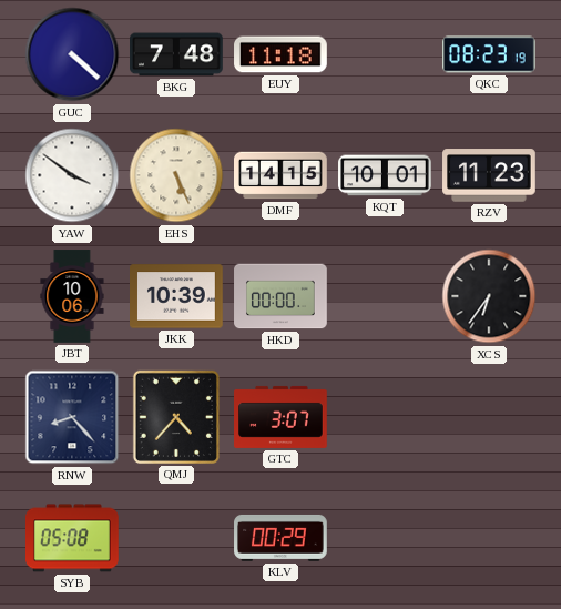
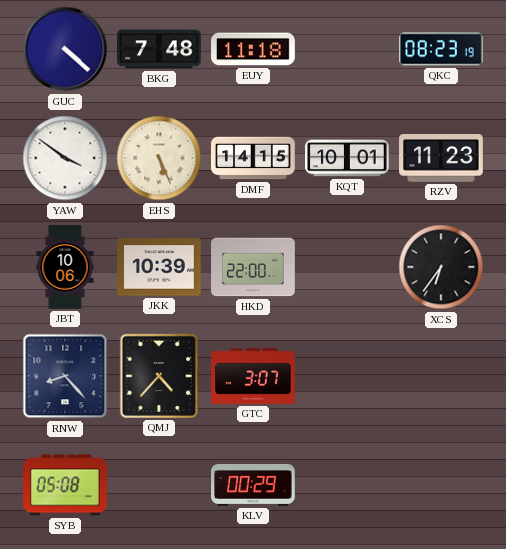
HKD: 00:00 -> 22:00 (253, 267)
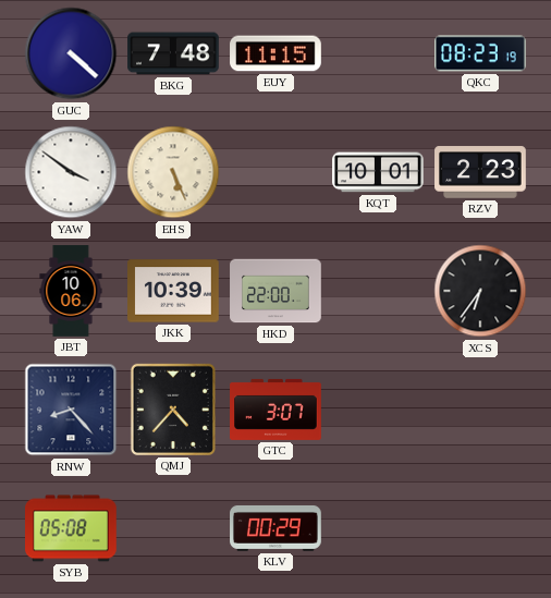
EUY: 11:18 -> 11:15 (275, 53)
DMF: 14:15 -> none (253, 158)
RZV: 11:23 -> 2:23 (480, 172)
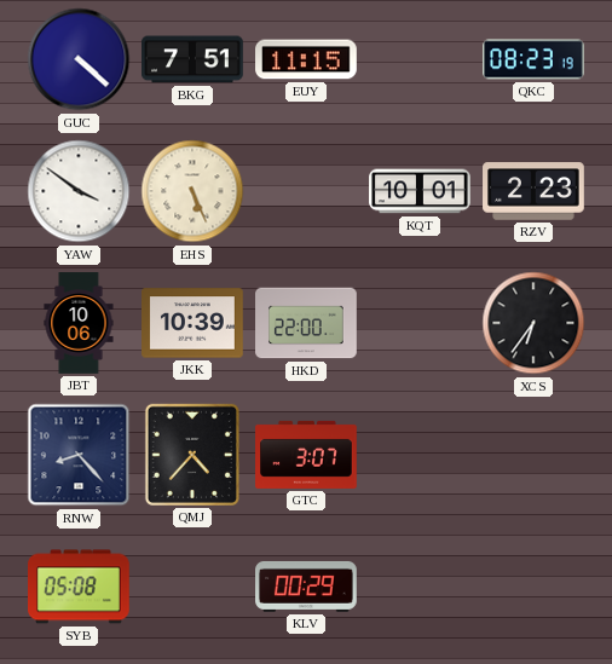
BKG: 7:48 -> 7:51 (192, 59)
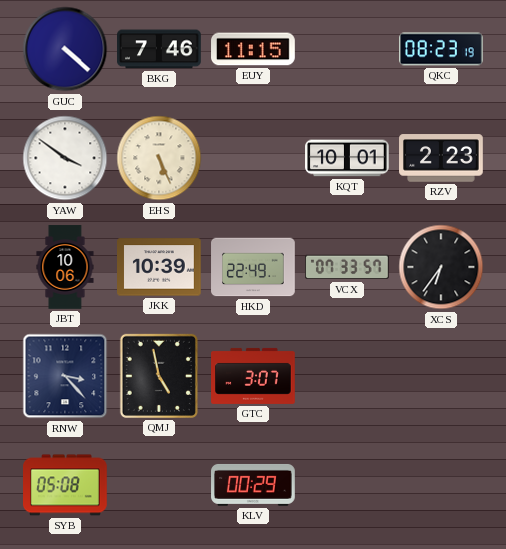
BKG: 7:51 -> 7:46 (159, 49)
HKD: 22:00 -> 22:49 (253, 267)
VCX: none -> 07:33 (348, 267)
RNW: 8:23 -> 3:23 (65, 376)
QMJ: 4:37 -> 4:58 (159, 376)
